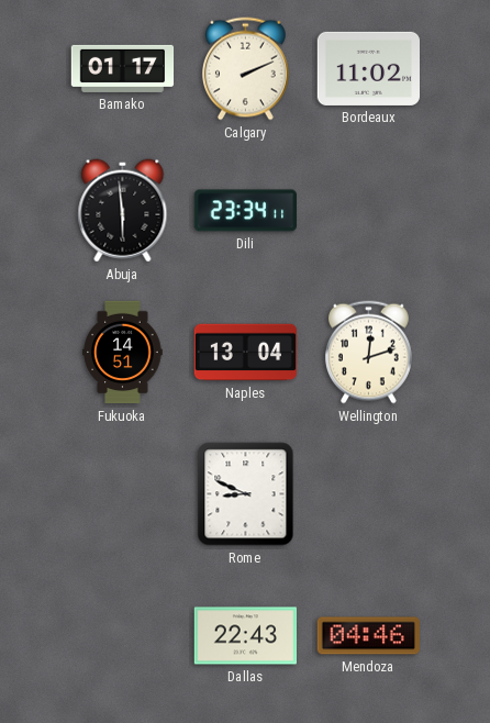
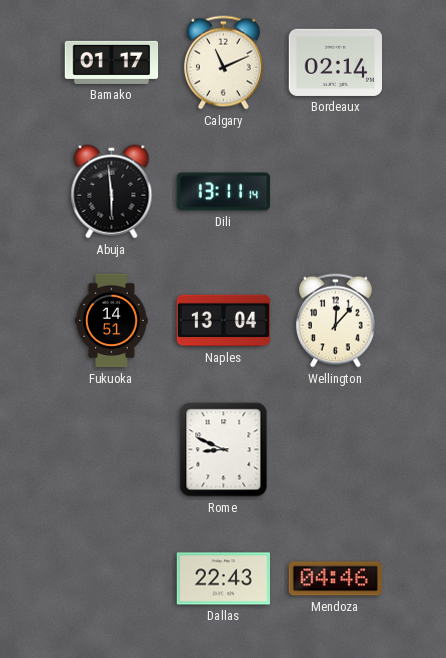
Calgary: 2:11 -> 11:11 (223, 63)
Bordeaux: 11:02 -> 02:14 (336, 62)
Dili: 23:34 -> 13:11 (223, 192)
Wellington: 12:12 -> 12:07 (335, 321)
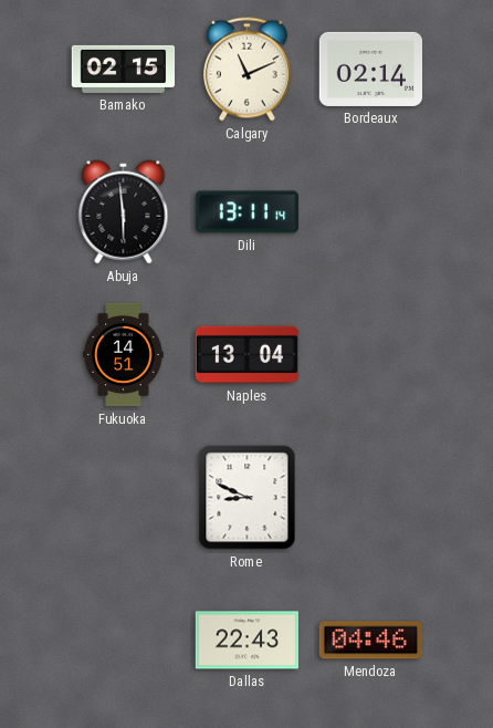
Bamako: 01:17 -> 02:15 (124, 69)
Wellington: 12:07 -> none (335, 321)
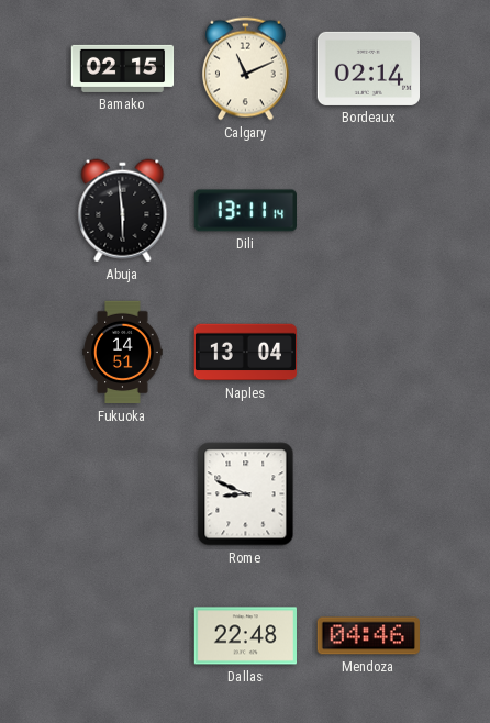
Dallas: 22:43 -> 22:48 (246, 636)
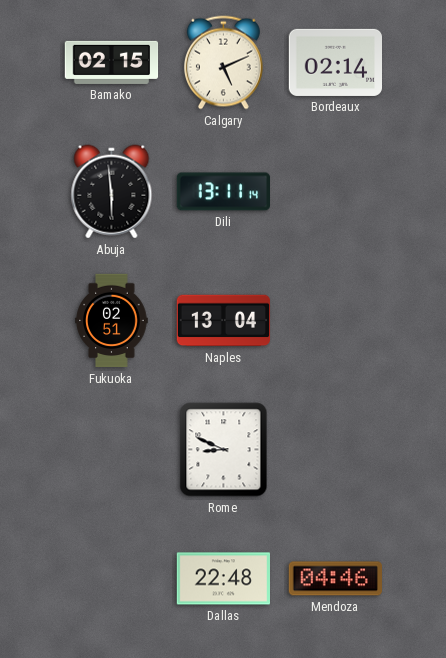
Calgary: 11:11 -> 5:11 (223, 63)
Fukuoka: 14:51 -> 02:51 (112, 321)
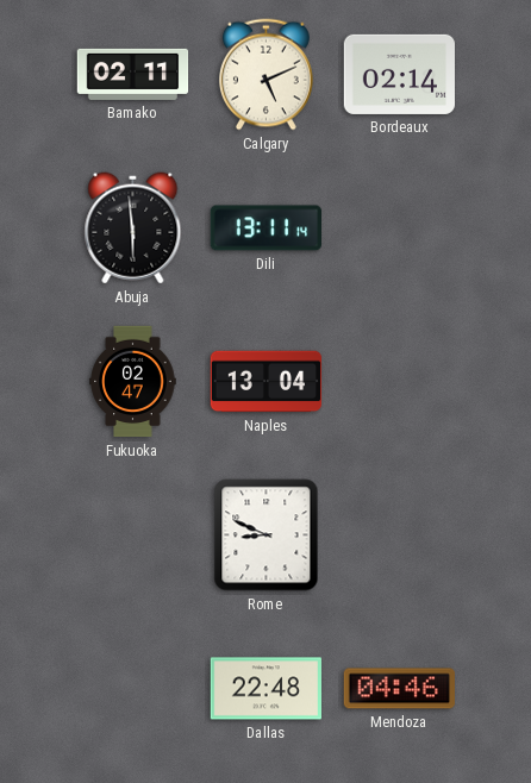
Bamako: 02:15 -> 02:11 (133, 74)
Fukuoka: 02:51 -> 02:47 (133, 382)
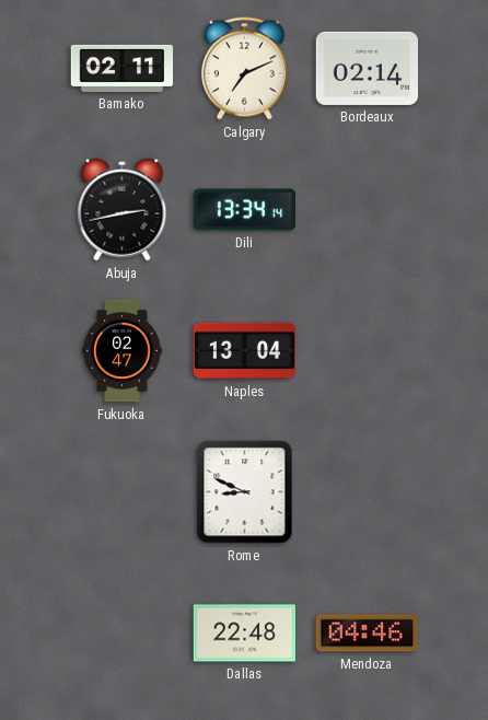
Calgary: 5:11 -> 7:11 (244, 69)
Abuja: 5:59 -> 2:43 (123, 210)
Dili: 13:11 -> 13:34 (244, 210)
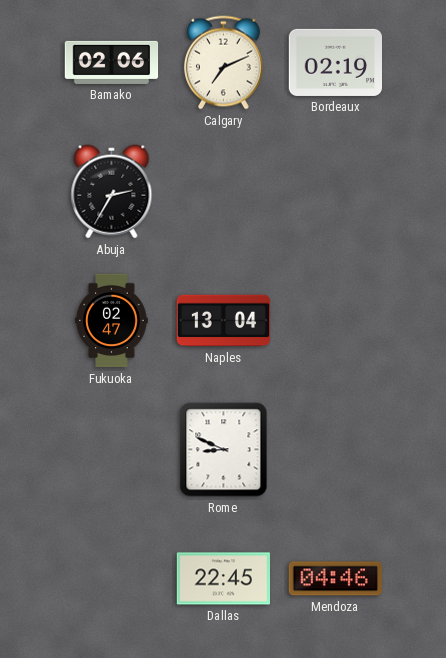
Bamako: 02:11 -> 02:06 (112, 62)
Bordeaux: 02:14 -> 02:19 (336, 62)
Abuja: 2:43 -> 2:35 (112, 192)
Dili: 13:34 -> none (244, 210)
Dallas: 22:48 -> 22:45 (224, 579)
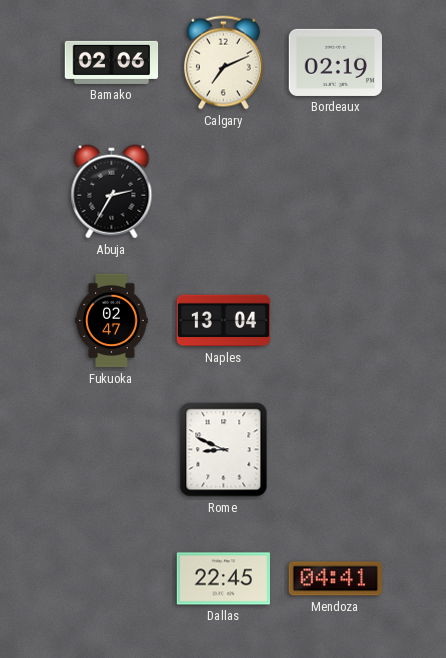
Mendoza: 04:46 -> 04:41 (335, 579)
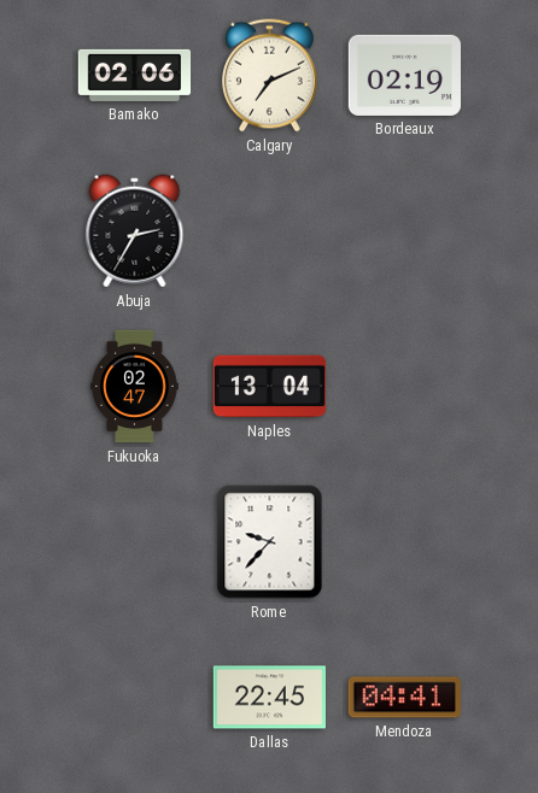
Rome: 8:49 -> 9:37 (270, 542)
